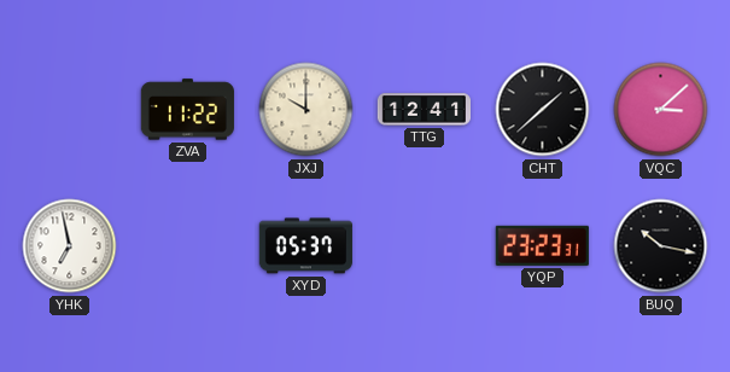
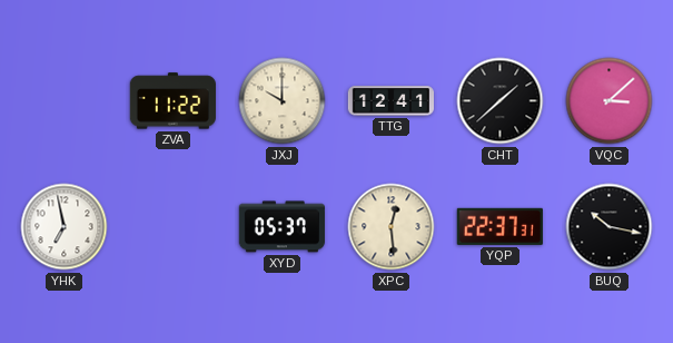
XPC: none -> 12:29 (392, 227)
YQP: 23:23 -> 22:37 (499, 226)
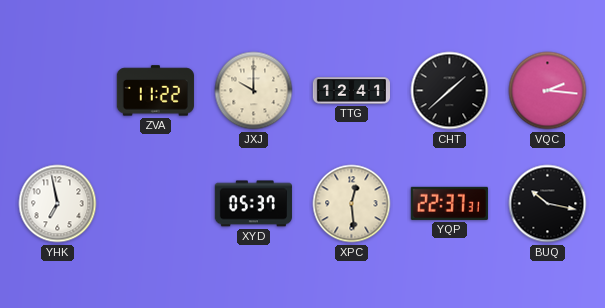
VQC: 3:08 -> 2:16 (548, 91)
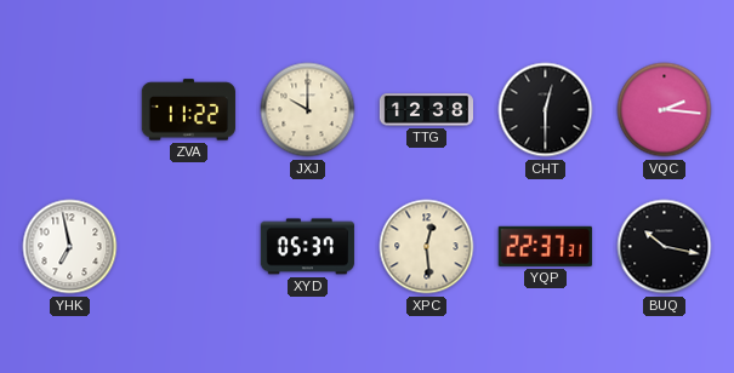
TTG: 12:41 -> 12:38 (426, 110)
CHT: 1:38 -> 12:30 (546, 110)
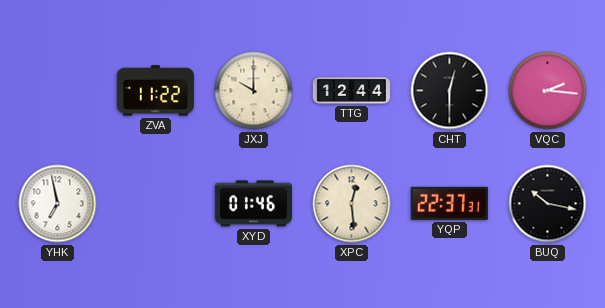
TTG: 12:38 -> 12:44 (351, 91)
XYD: 05:37 -> 01:46 (253, 204)
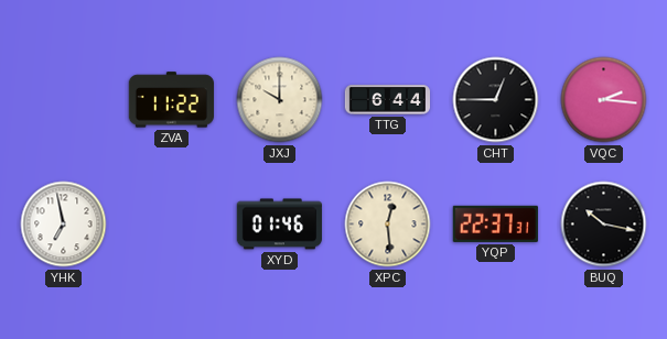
TTG: 12:44 -> 6:44 (387, 100)
CHT: 12:30 -> 12:45 (496, 100)
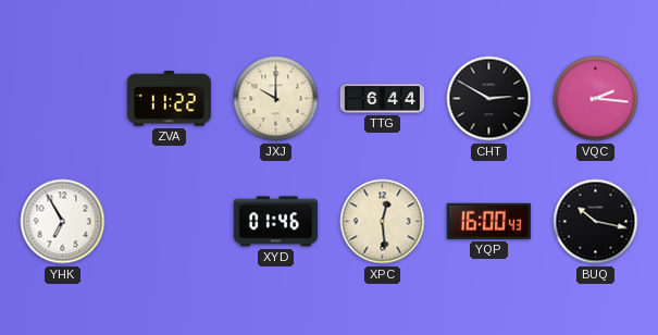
CHT: 12:45 -> 2:50 (489, 99)
YHK: 6:58 -> 6:55 (63, 222)
YQP: 22:37 -> 16:00 (488, 221)
